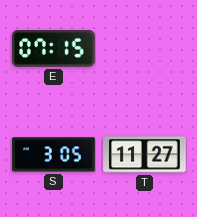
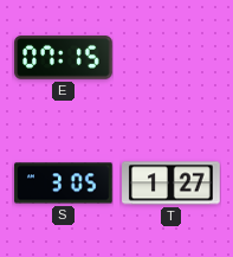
T: 11:27 -> 1:27 (171, 184)
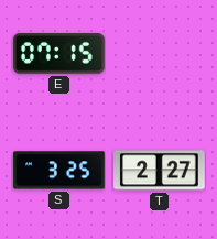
S: 3:05 -> 3:25 (59, 171)
T: 1:27 -> 2:27 (160, 171)
